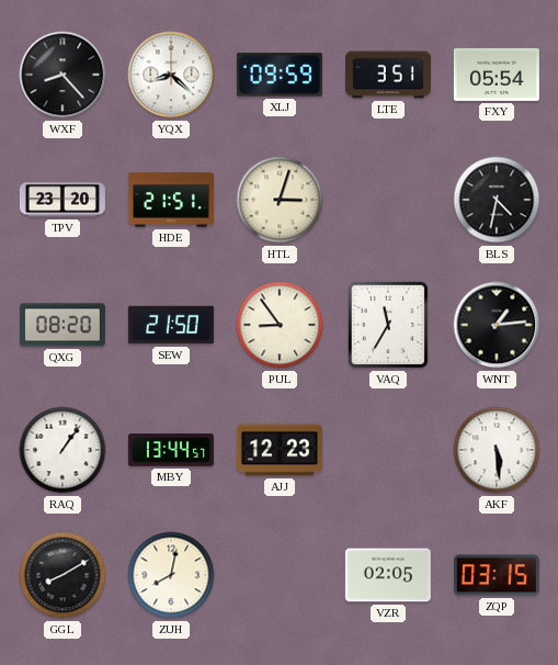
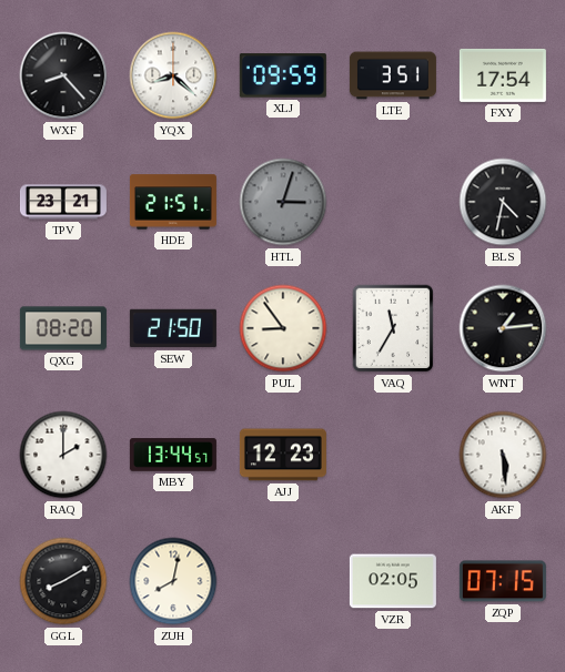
FXY: 05:54 -> 17:54 (503, 75)
TPV: 23:20 -> 23:21 (63, 202)
HTL dial: cream -> grey (283, 202)
RAQ: 1:06 -> 2:00 (63, 455)
ZQP: 03:15 -> 07:15 (503, 581)
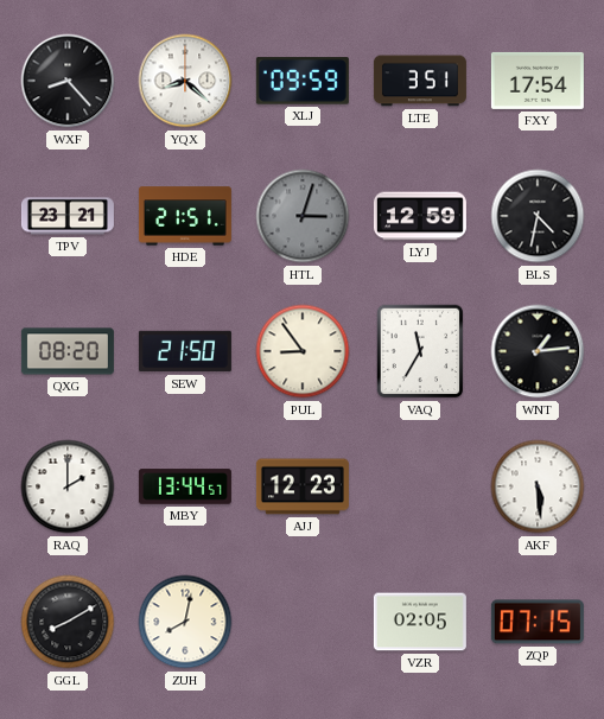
LYJ: none -> 12:59 (420, 216)
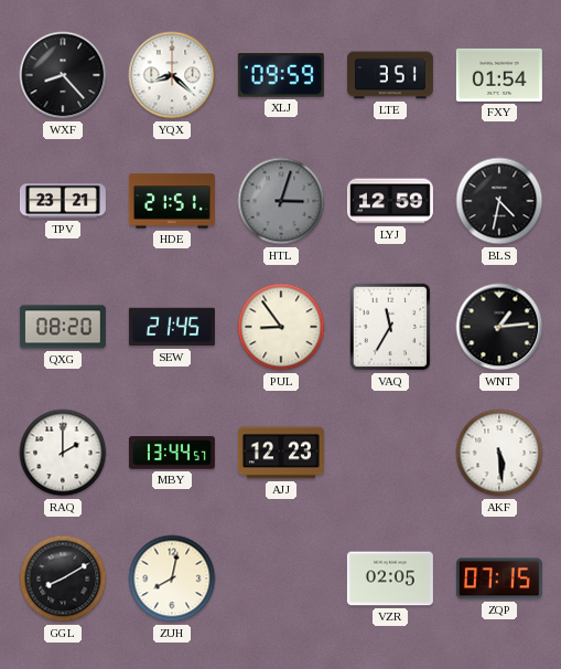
FXY: 17:54 -> 01:54 (499, 75)
SEW: 21:50 -> 21:45 (172, 327)
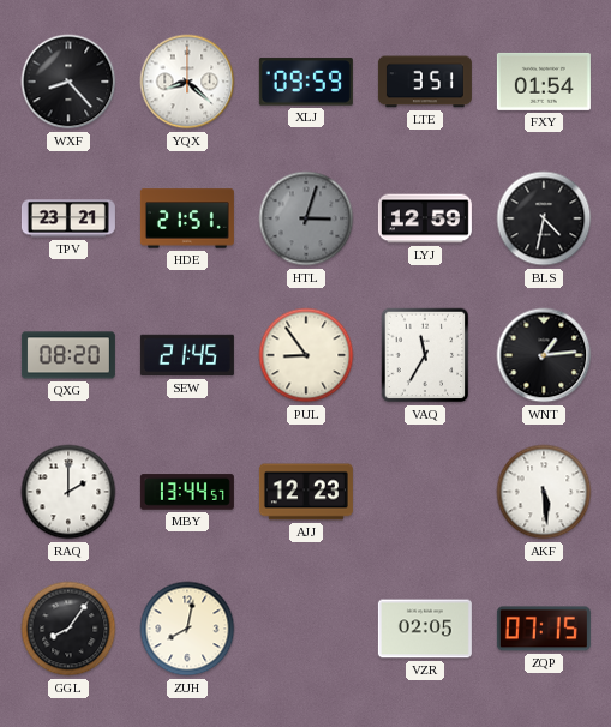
GGL: 8:10 -> 8:06 (68, 629)
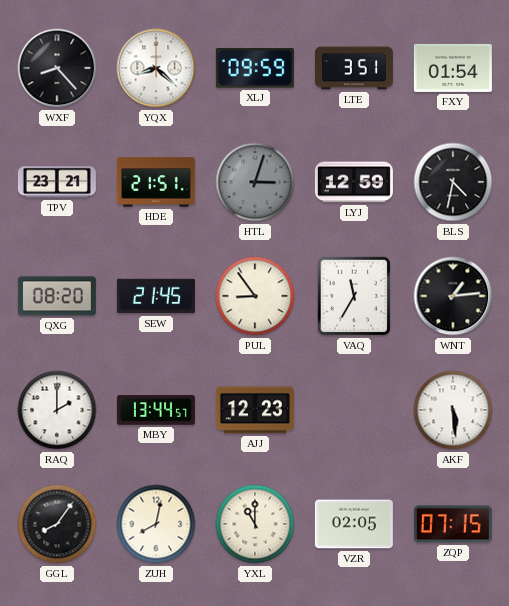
YXL: none -> 11:00 (255, 524)
